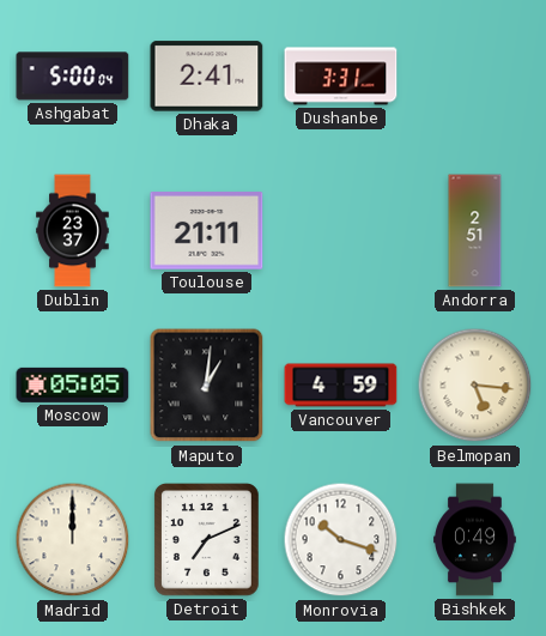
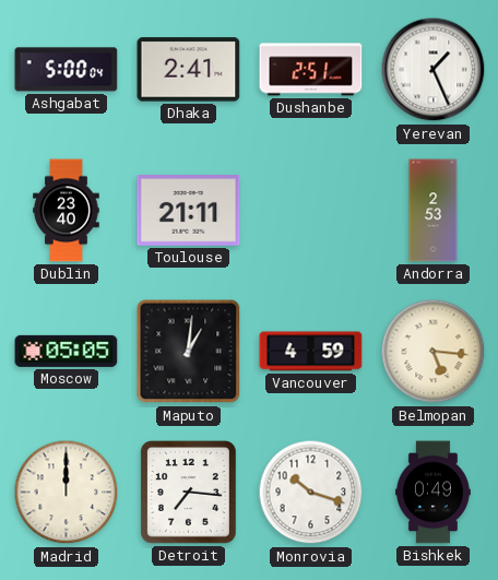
Dushanbe: 3:31 -> 2:51 (311, 70)
Yerevan: none -> 1:26 (434, 70)
Dublin: 23:37 -> 23:40 (67, 211)
Andorra: 2:51 -> 2:53 (434, 211)
Detroit: 7:11 -> 7:16 (189, 493)
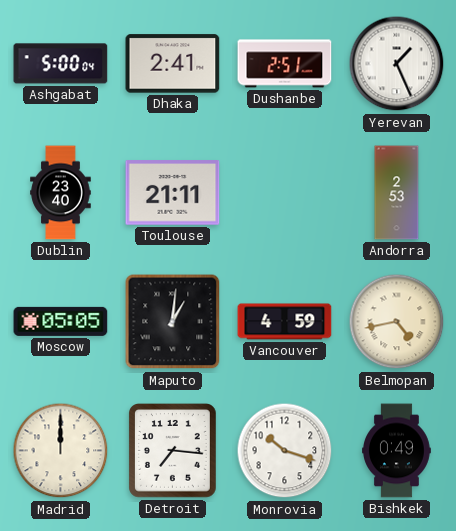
Belmopan: 5:16 -> 4:43 (397, 322)
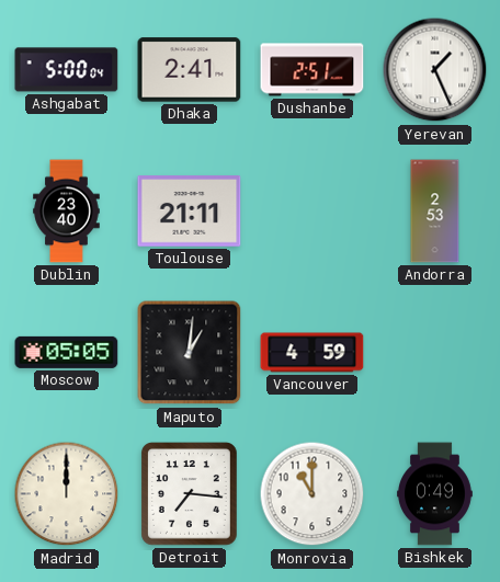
Belmopan: 4:43 -> none (397, 322)
Monrovia: 10:18 -> 11:00 (312, 494)
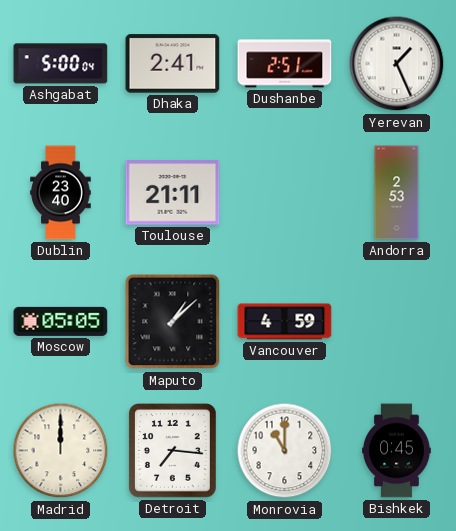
Maputo: 1:01 -> 1:08 (173, 322)
Bishkek: 0:49 -> 0:45 (397, 451)
